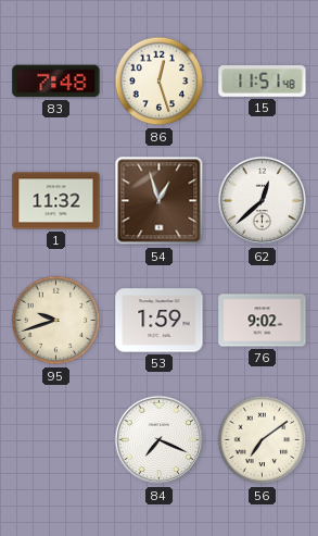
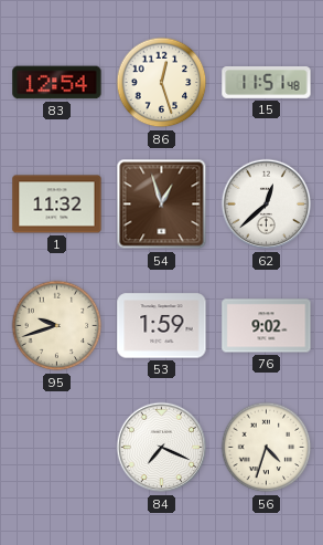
83: 7:48 -> 12:54 (57, 83)
56: 7:09 -> 4:33 (267, 448)
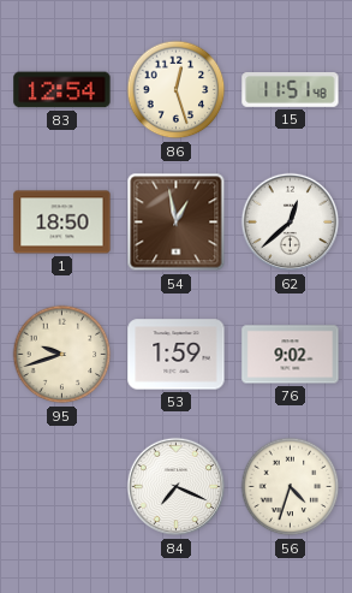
1: 11:32 -> 18:50 (62, 223)
54: 12:57 -> 12:58 (177, 223)
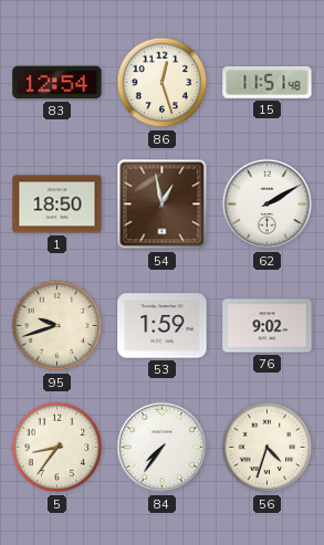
62: 12:38 -> 2:10 (268, 205)
5: none -> 8:36 (58, 448)
84: 7:19 -> 7:36 (163, 448)
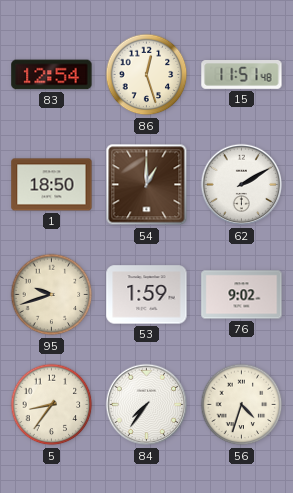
54: 12:58 -> 1:00 (147, 185)
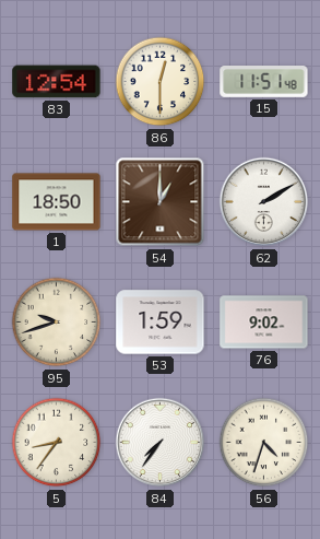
86: 12:27 -> 12:30 (161, 82)
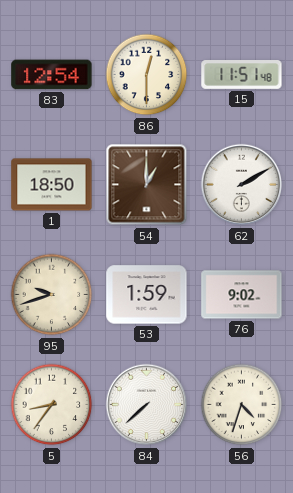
84: 7:36 -> 7:38 (147, 405)
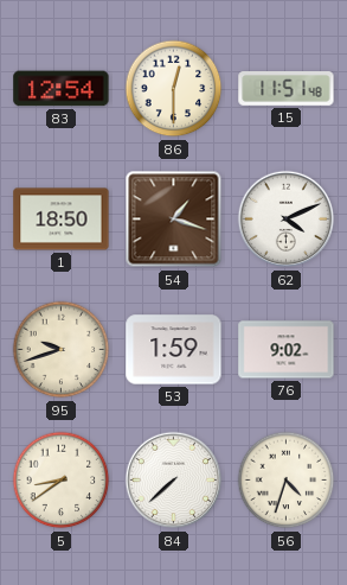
54: 1:00 -> 1:18 (174, 220)
62: 2:10 -> 4:11 (287, 220)
5: 8:36 -> 8:39 (62, 481)
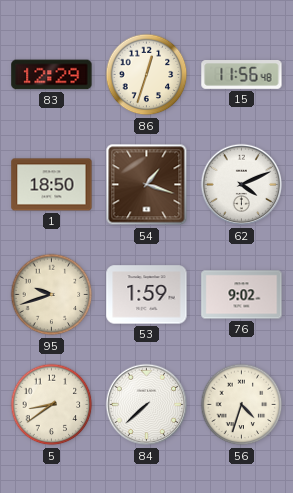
83: 12:54 -> 12:29 (52, 75)
86: 12:30 -> 12:33 (147, 75)
15: 11:51 -> 11:56 (242, 75)
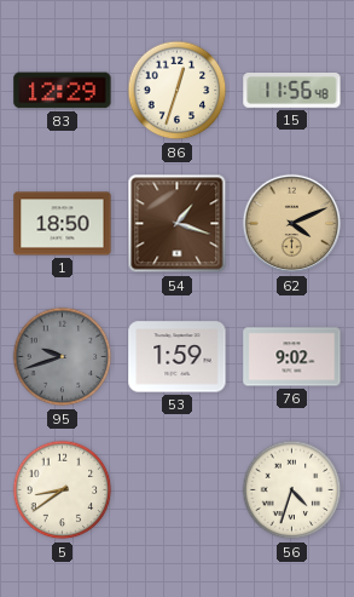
62 dial: white -> champagne (292, 224)
95 dial: cream -> grey (63, 357)
84: 7:38 -> none (147, 405)
